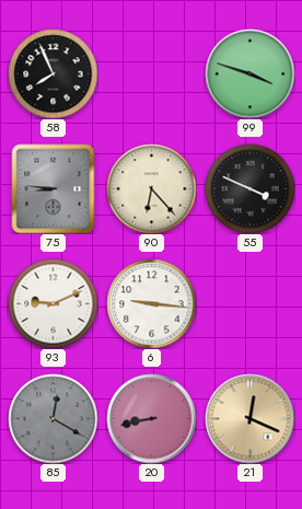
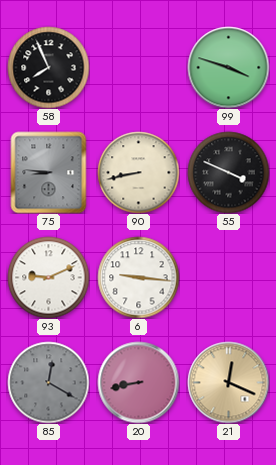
90: 6:23 -> 8:43 (138, 172)
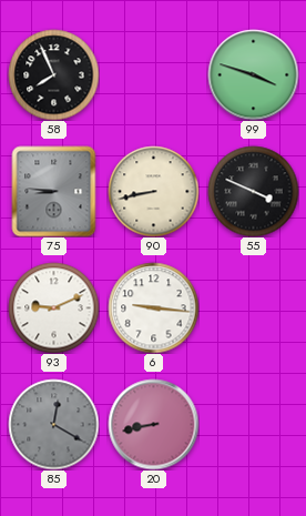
21: 12:19 -> none (228, 382)
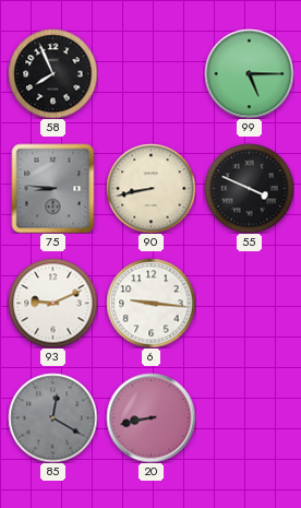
99: 3:48 -> 5:15 (249, 73)
